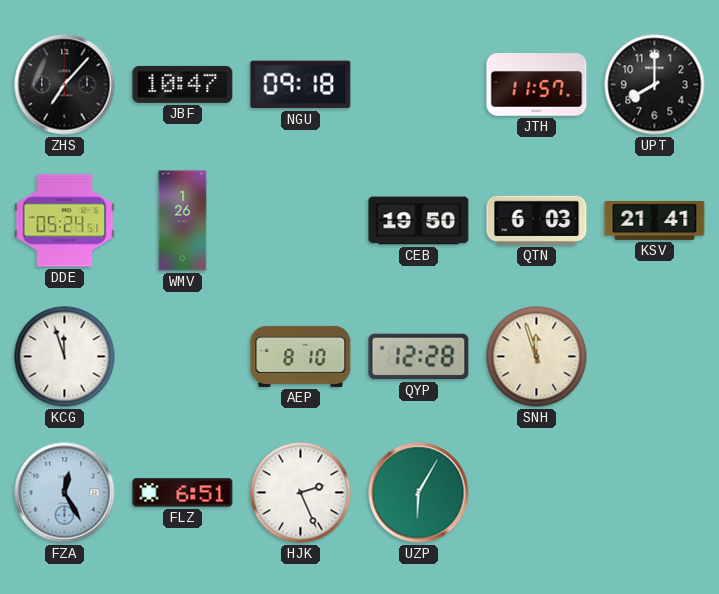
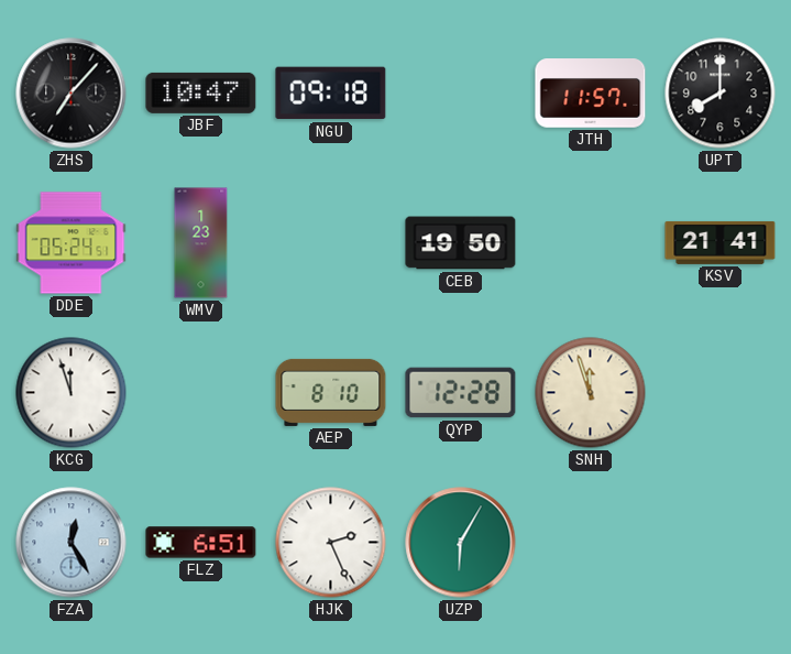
WMV: 1:26 -> 1:23 (201, 243)
QTN: 6:03 -> none (537, 220)
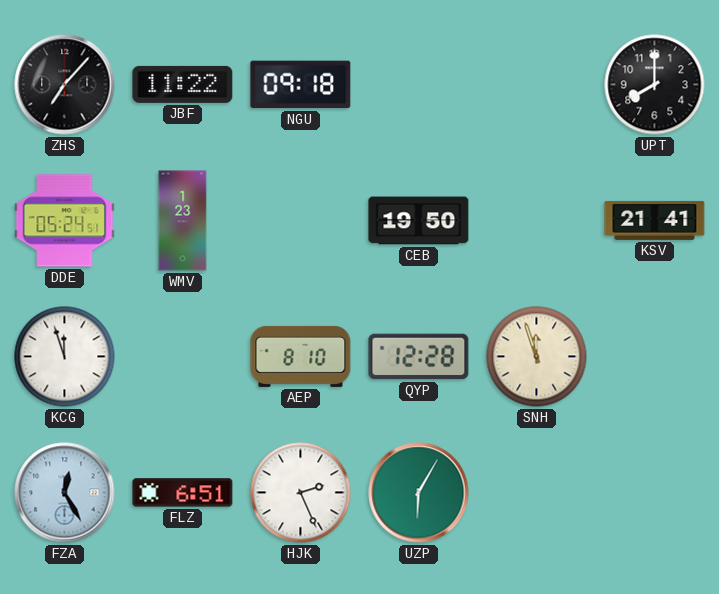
JBF: 10:47 -> 11:22 (183, 84)
JTH: 11:57 -> none (591, 94)
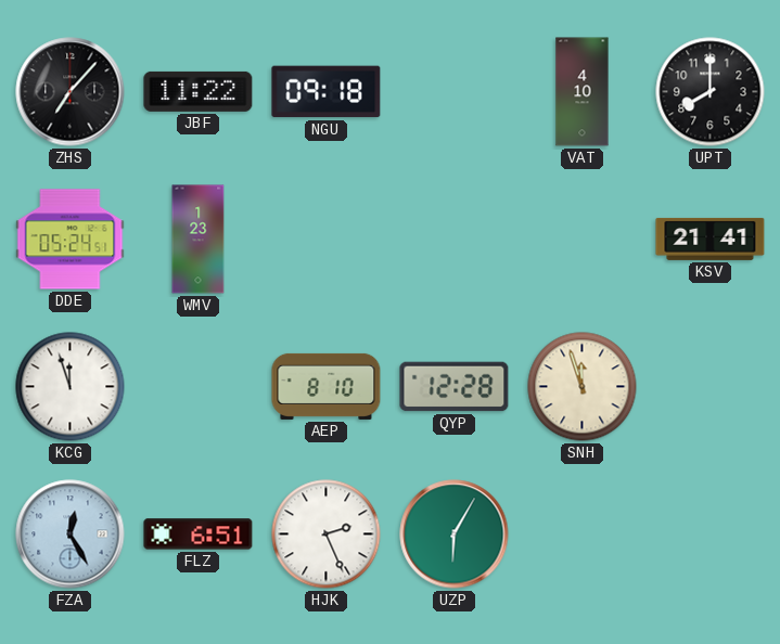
VAT: none -> 4:10 (583, 92)
CEB: 19:50 -> none (419, 221)
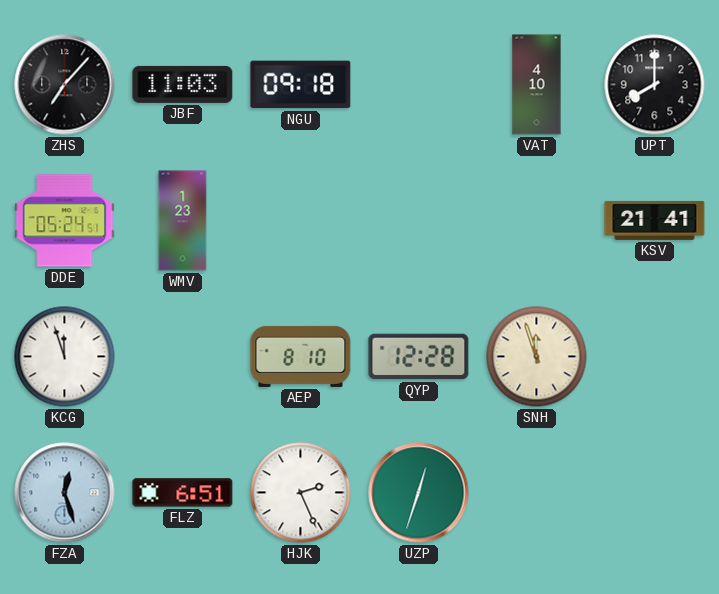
JBF: 11:22 -> 11:03 (183, 84)
FZA: 12:25 -> 12:27 (65, 493)
UZP: 6:05 -> 12:33 (419, 493)
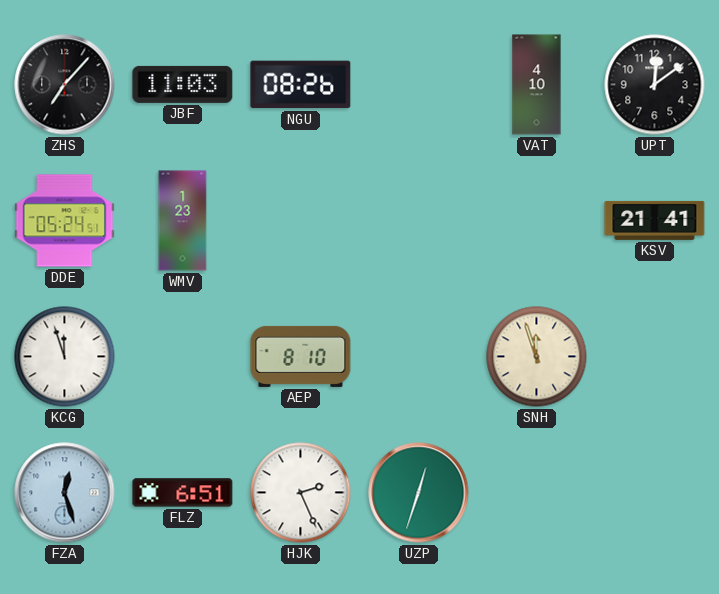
NGU: 09:18 -> 08:26 (301, 85)
UPT: 8:00 -> 12:09 (655, 85)
QYP: 12:28 -> none (419, 357)
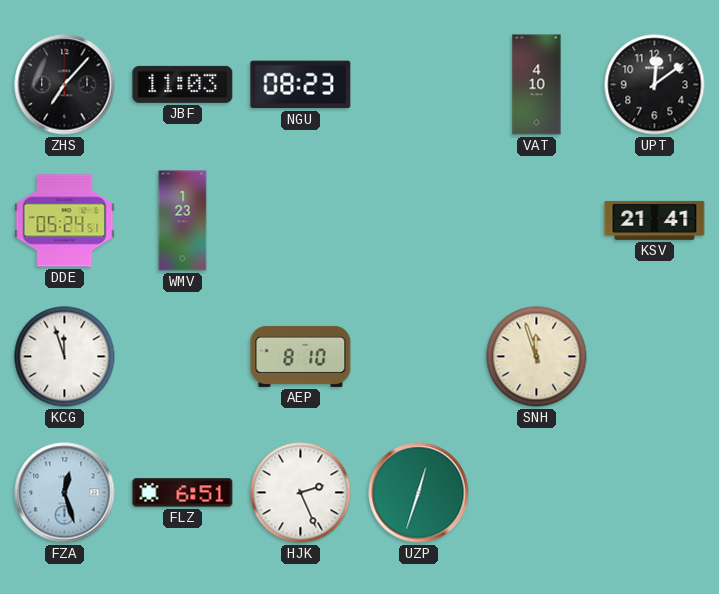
NGU: 08:26 -> 08:23 (301, 85)
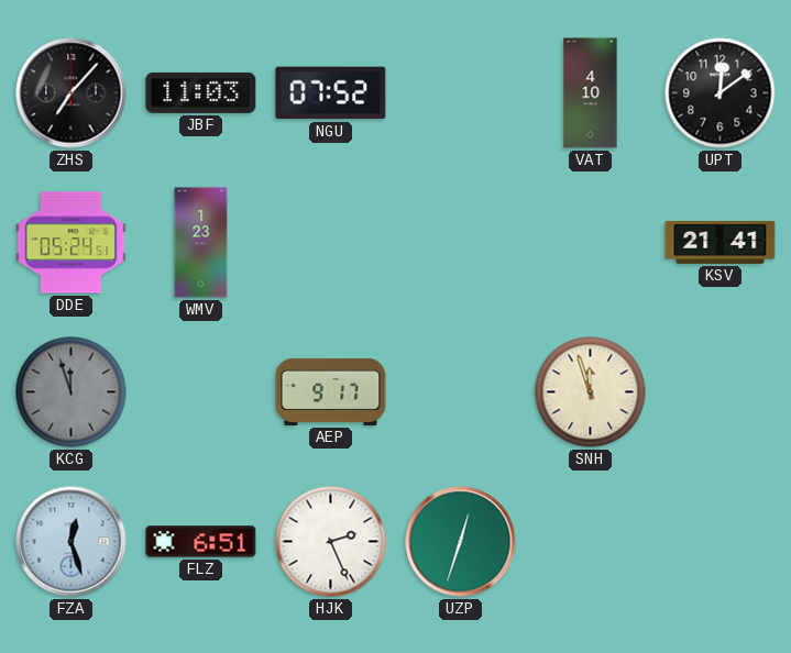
NGU: 08:23 -> 07:52 (331, 93)
KCG dial: white -> grey (72, 392)
AEP: 8:10 -> 9:17 (331, 391)
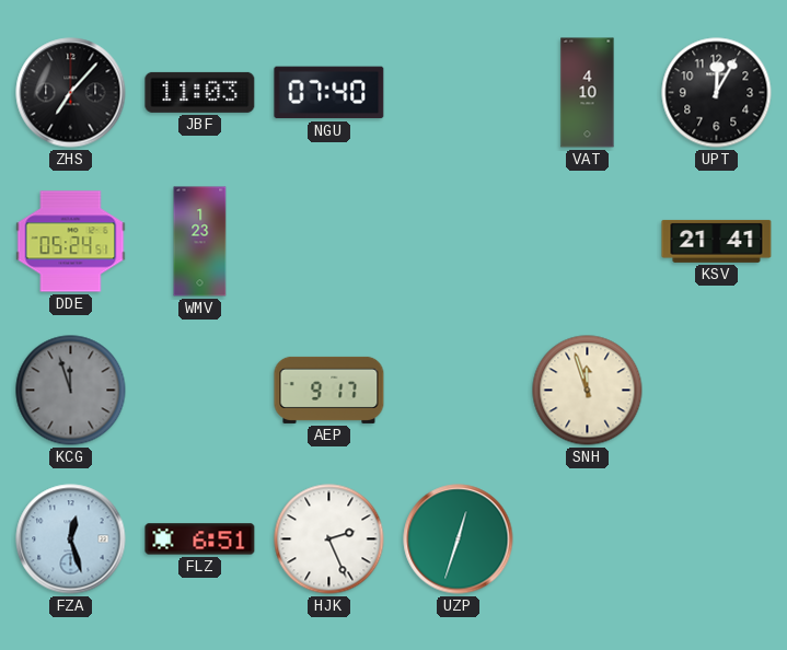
NGU: 07:52 -> 07:40 (329, 93)
UPT: 12:09 -> 12:05 (717, 93)
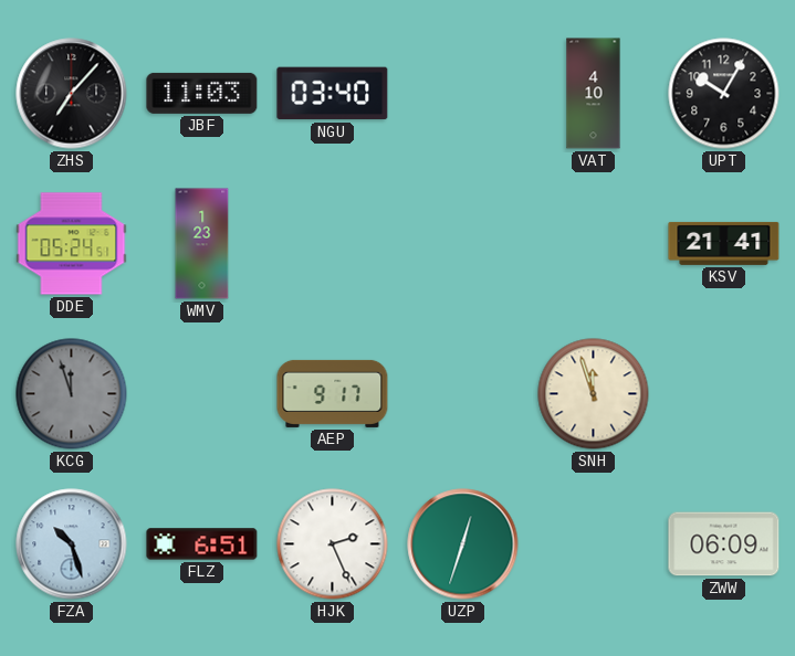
NGU: 07:40 -> 03:40 (333, 94)
UPT: 12:05 -> 10:05 (724, 94)
FZA: 12:27 -> 10:27 (72, 544)
ZWW: none -> 06:09 (724, 544)
